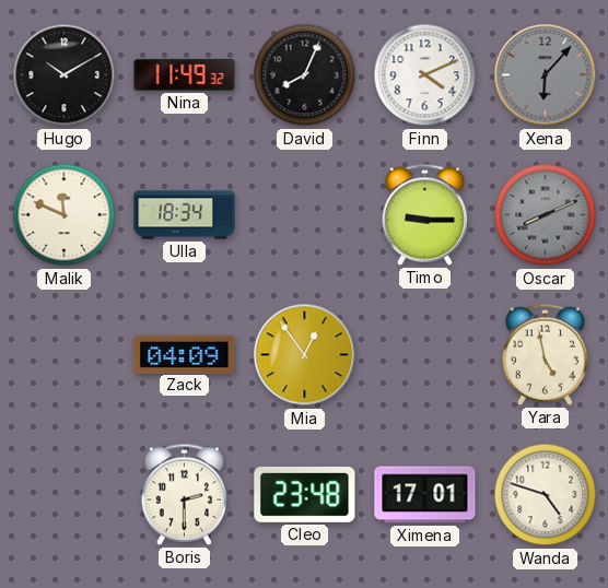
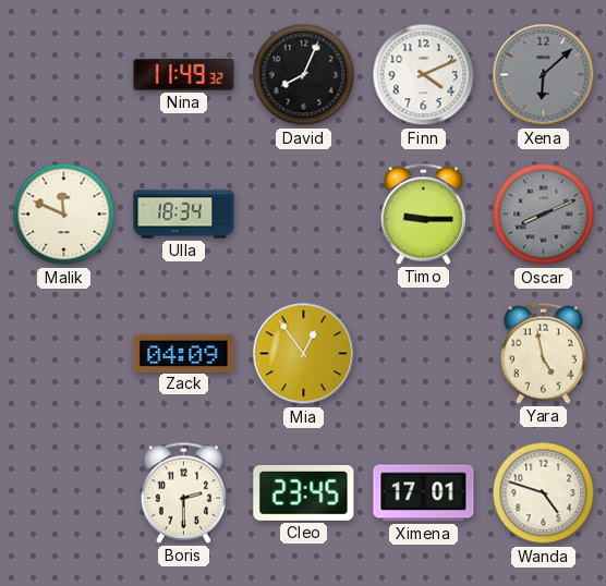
Hugo: 10:10 -> none (65, 75)
Xena: 6:07 -> 6:08 (544, 75)
Cleo: 23:48 -> 23:45 (304, 492)
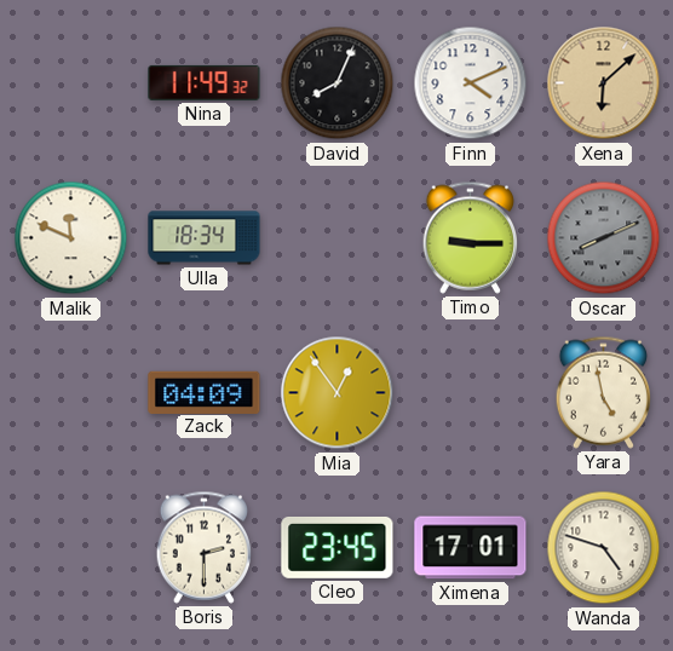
Xena dial: grey -> champagne (604, 83)
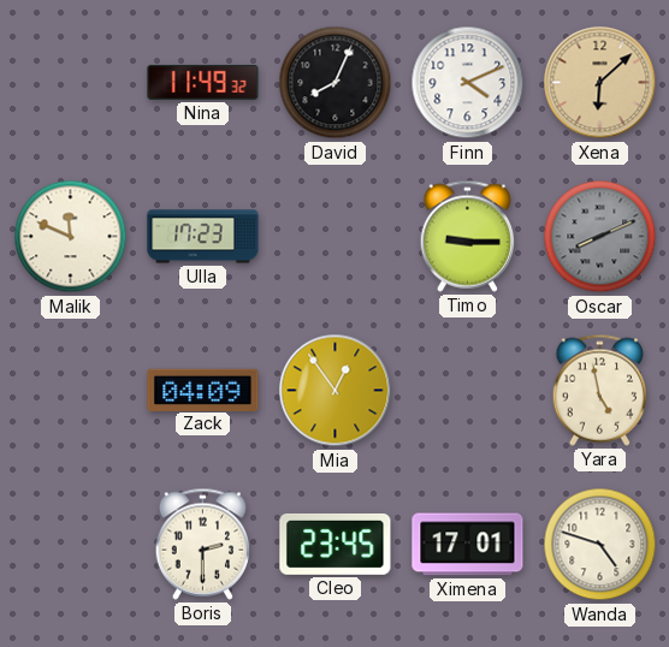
Ulla: 18:34 -> 17:23 (203, 237)
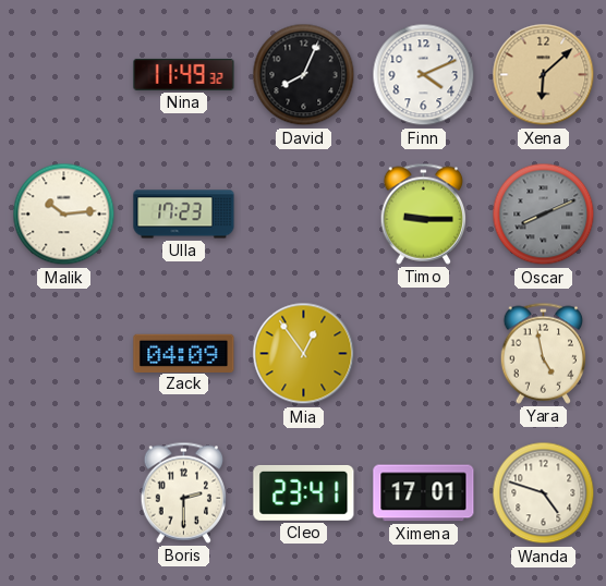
Malik: 11:49 -> 10:14 (64, 215)
Cleo: 23:45 -> 23:41 (304, 492)
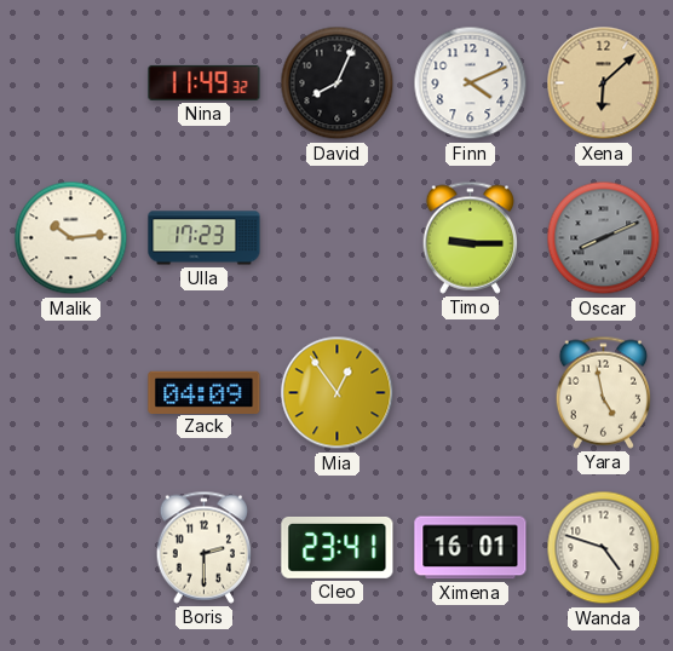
Ximena: 17:01 -> 16:01 (471, 548)
